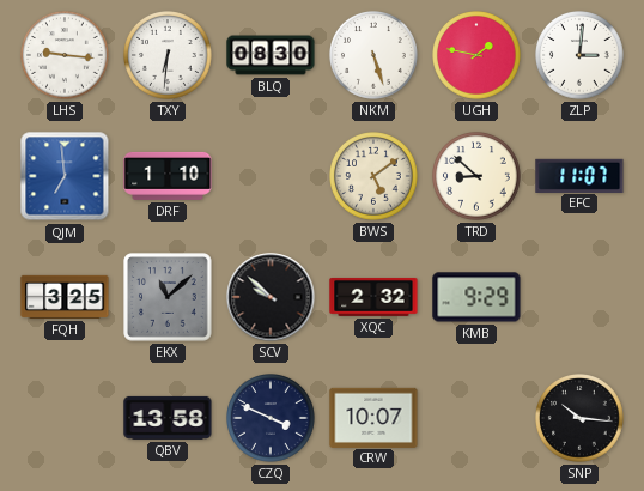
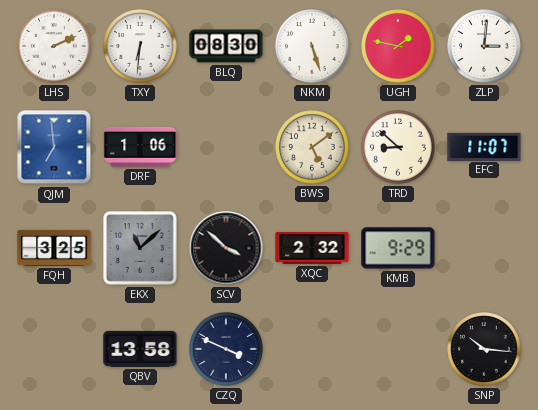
LHS: 9:16 -> 2:11 (55, 47)
DRF: 1:10 -> 1:06 (140, 147)
SCV: 9:52 -> 3:52 (226, 248)
CRW: 10:07 -> none (373, 417)
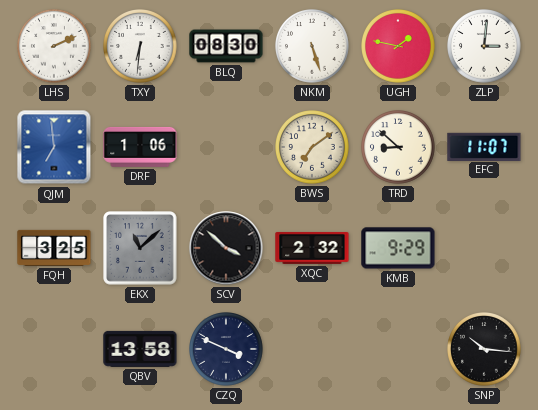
BWS: 5:09 -> 7:09 (313, 148)
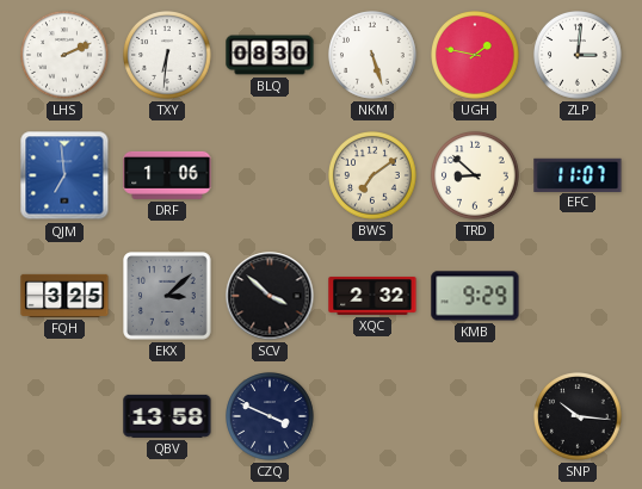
EKX: 11:08 -> 3:08 (167, 296)
